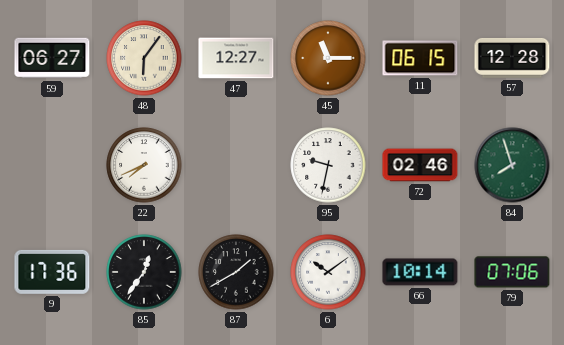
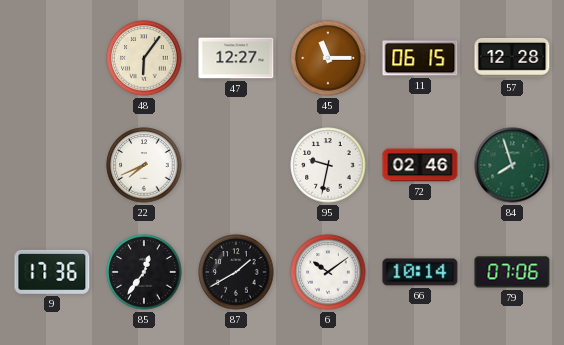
59: 06:27 -> none (52, 58)
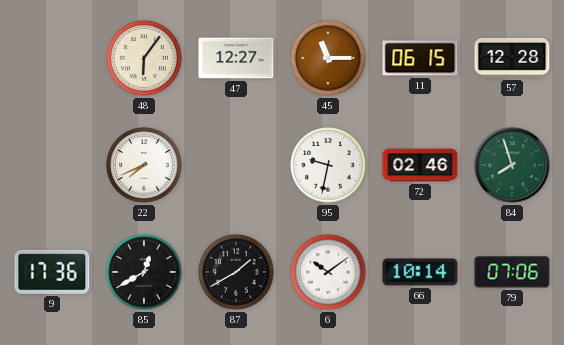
85: 12:36 -> 12:40 (144, 272)
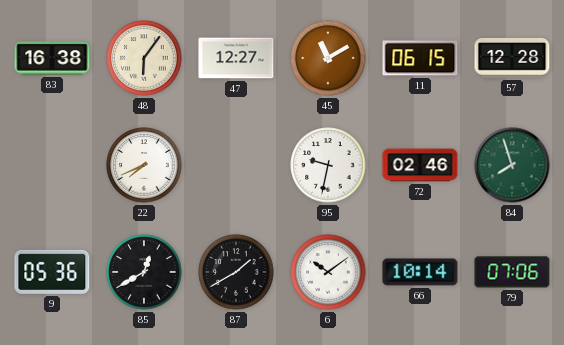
83: none -> 16:38 (52, 58)
45: 11:15 -> 11:10 (328, 58)
9: 17:36 -> 05:36 (52, 272)
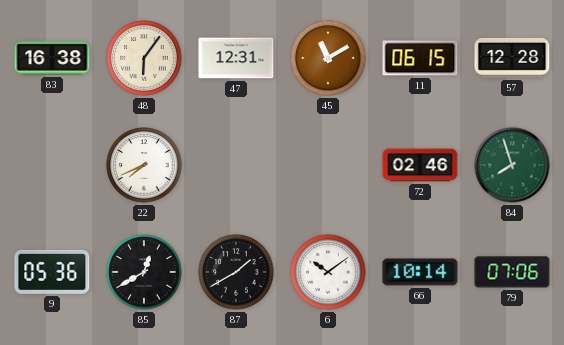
47: 12:27 -> 12:31 (236, 58)
95: 9:32 -> none (328, 165)
